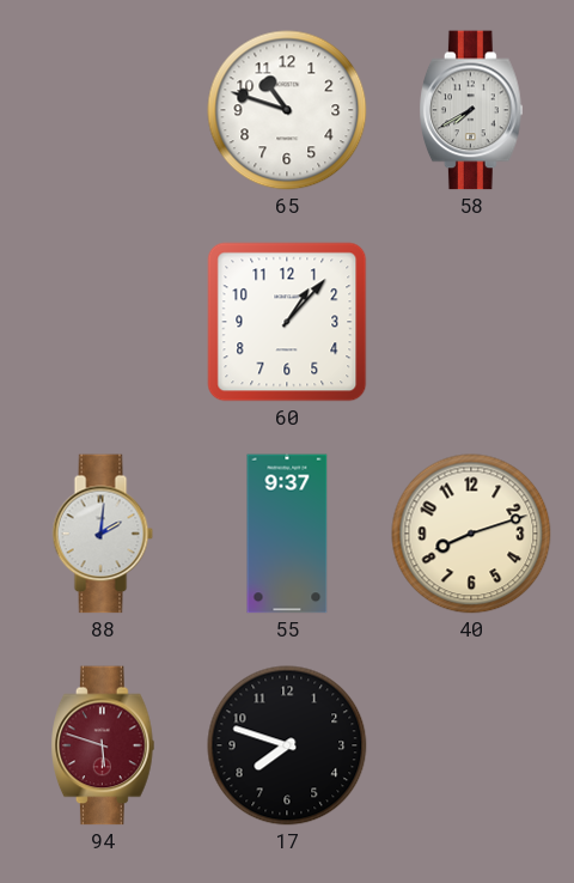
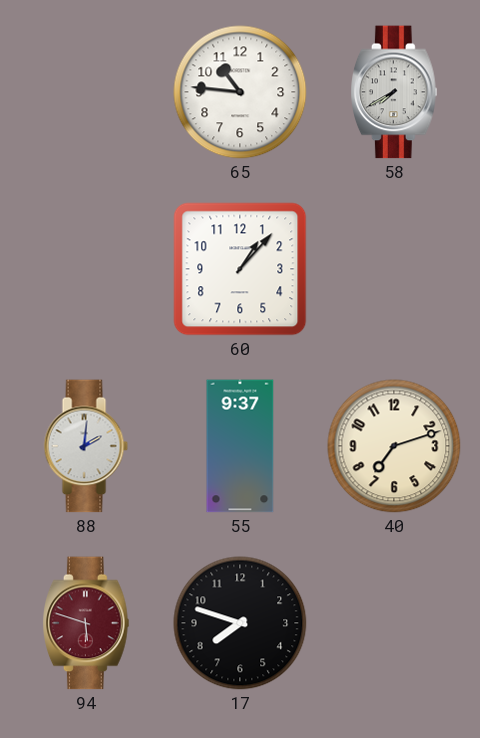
65: 10:48 -> 10:46 (240, 92)
40: 8:12 -> 7:12 (394, 446)
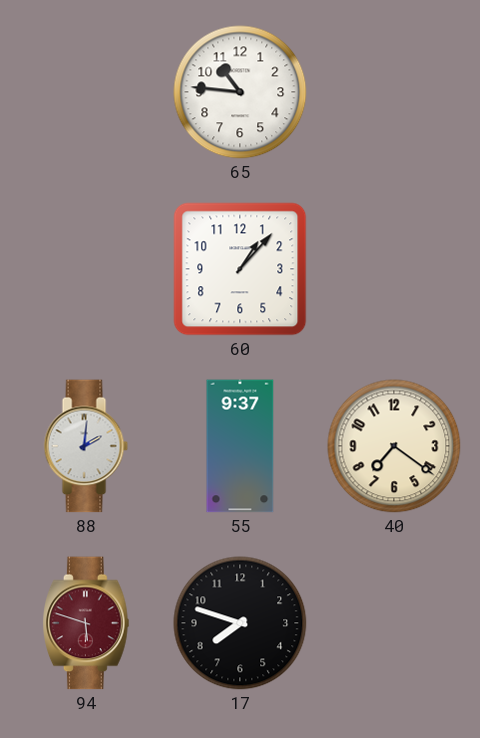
58: 7:40 -> none (395, 92)
40: 7:12 -> 7:21 (394, 446)
